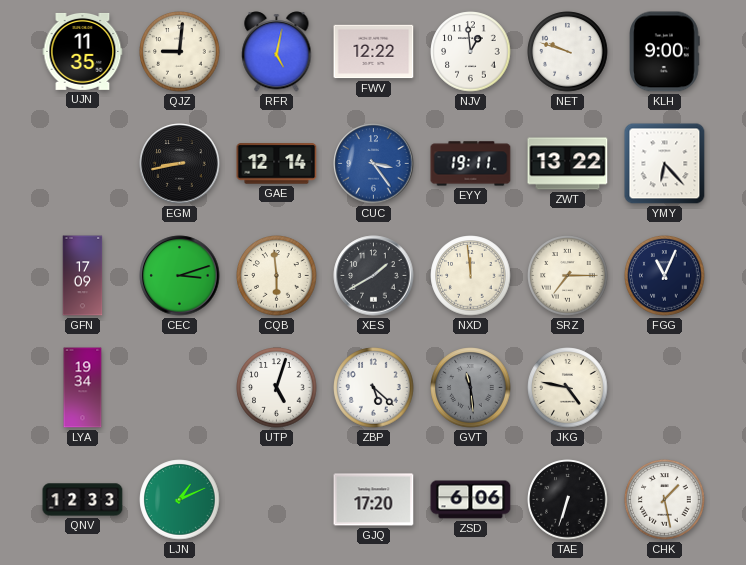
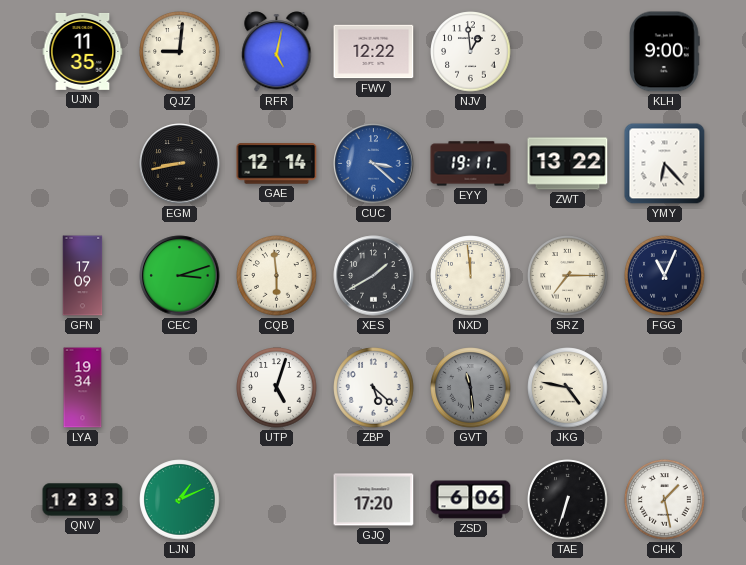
NET: 9:48 -> none (568, 52)
CUC: 3:24 -> 3:22 (374, 164)
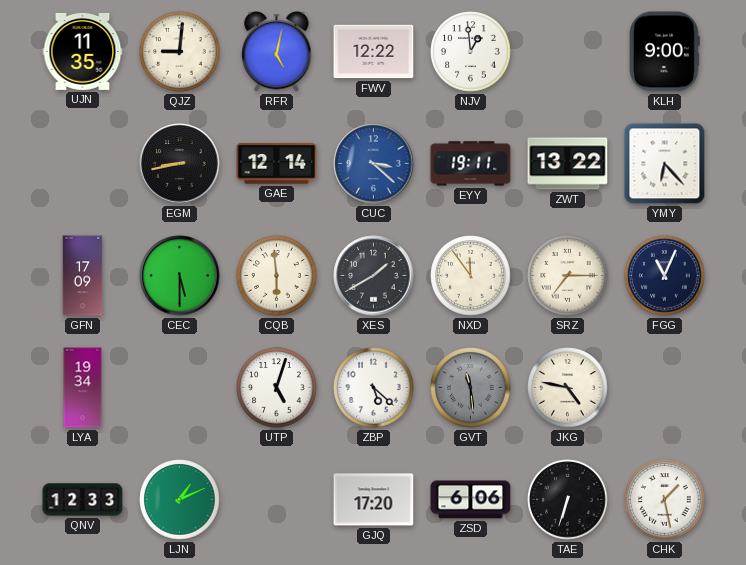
CEC: 3:12 -> 5:30 (180, 276)
NXD: 11:59 -> 11:54 (471, 276)
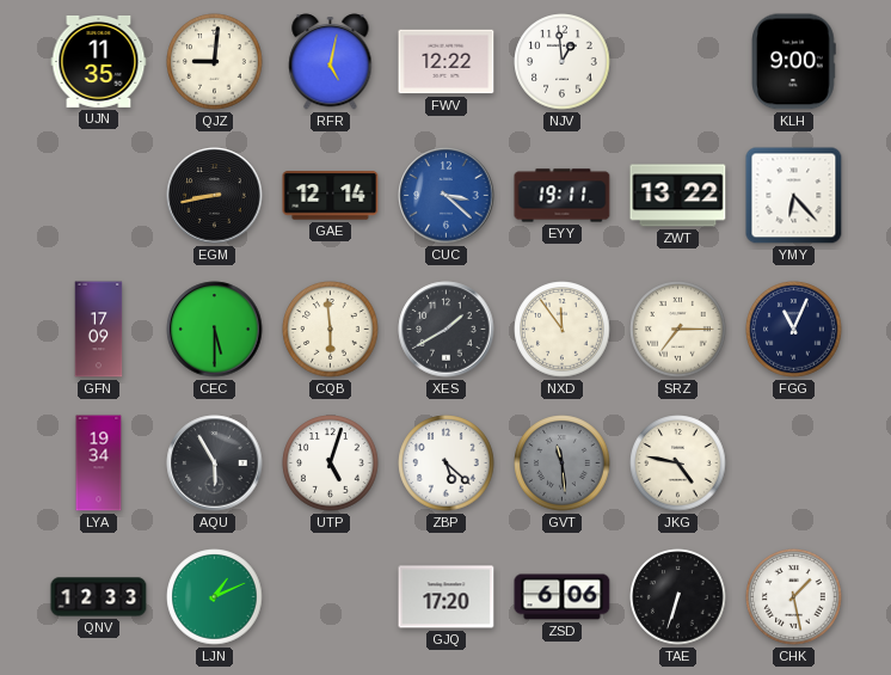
AQU: none -> 5:55 (215, 464)
